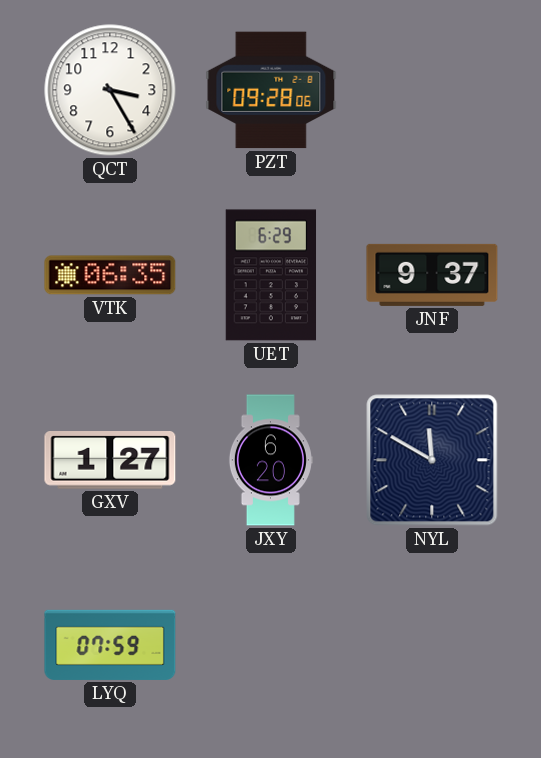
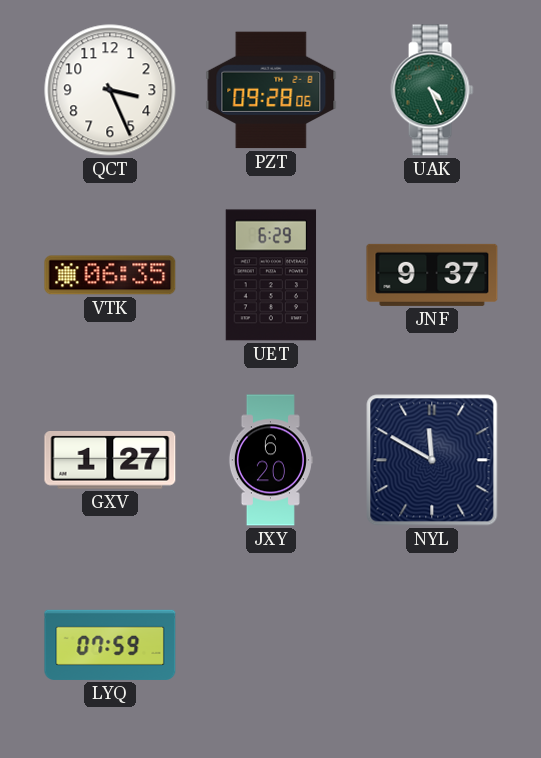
QCT: 3:25 -> 3:26 (110, 90)
UAK: none -> 4:26 (432, 90)
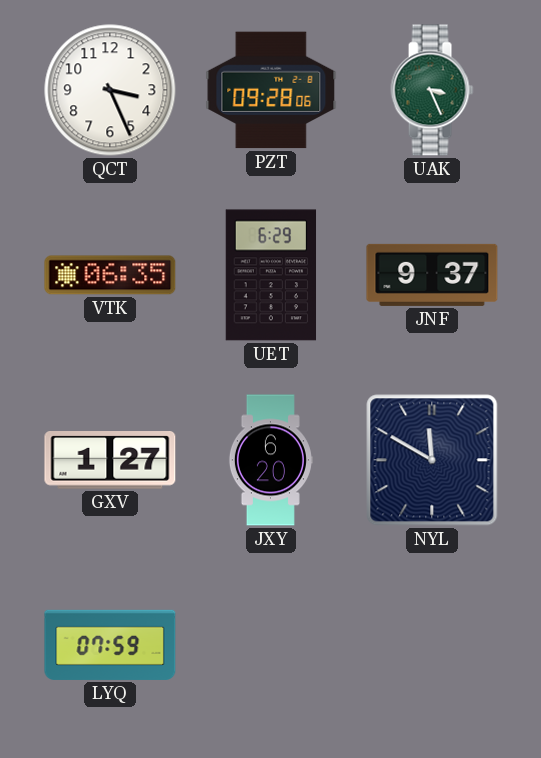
UAK: 4:26 -> 3:26 (432, 90)
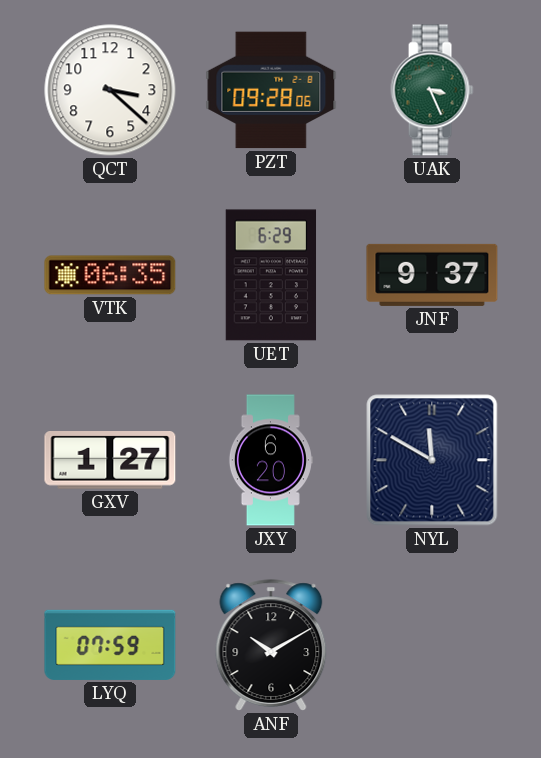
QCT: 3:26 -> 3:22 (110, 90)
ANF: none -> 10:10 (271, 645)
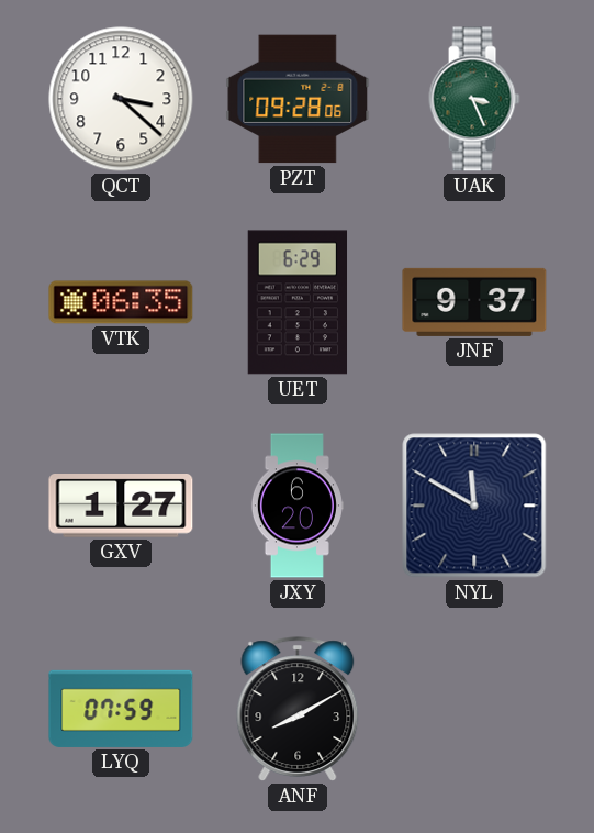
ANF: 10:10 -> 8:10 (298, 709)
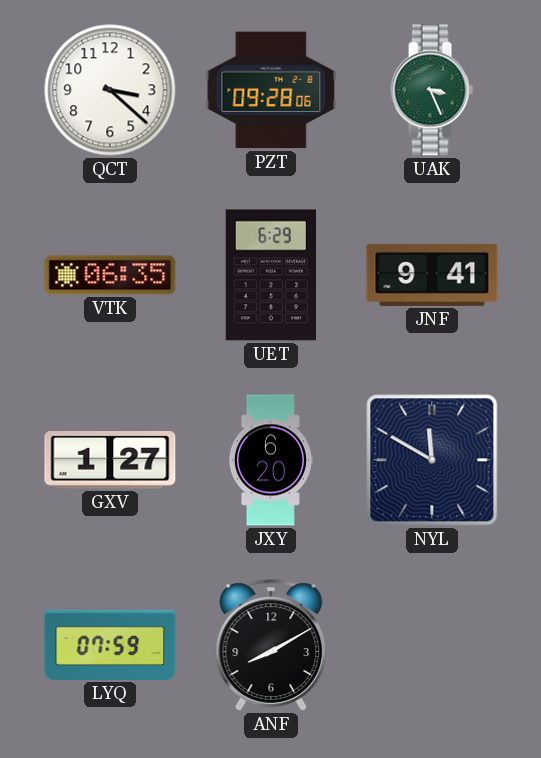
JNF: 9:37 -> 9:41 (432, 275)
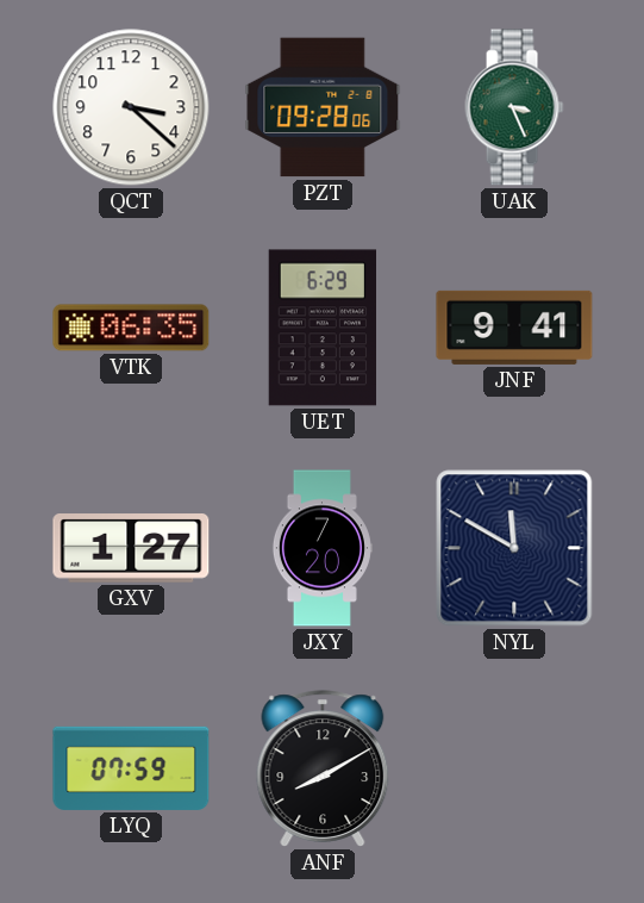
JXY: 6:20 -> 7:20 (321, 548)
